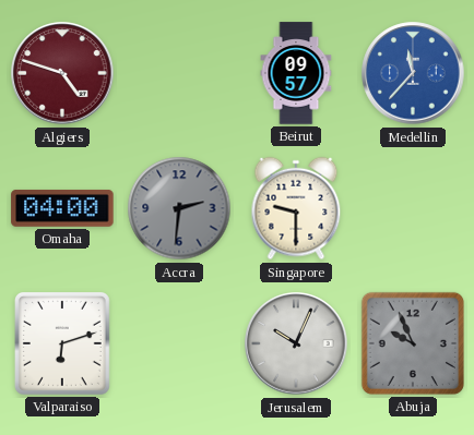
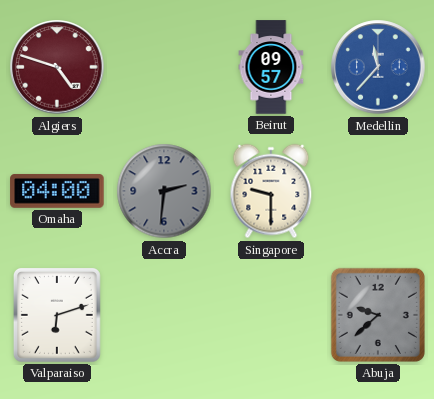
Jerusalem: 10:04 -> none (296, 343)
Abuja: 9:56 -> 9:38 (378, 315)
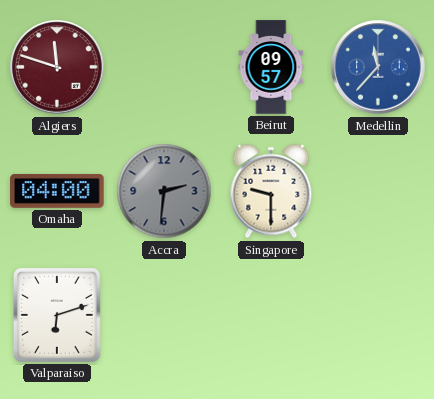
Algiers: 4:48 -> 11:48 (57, 67)
Abuja: 9:38 -> none (378, 315)
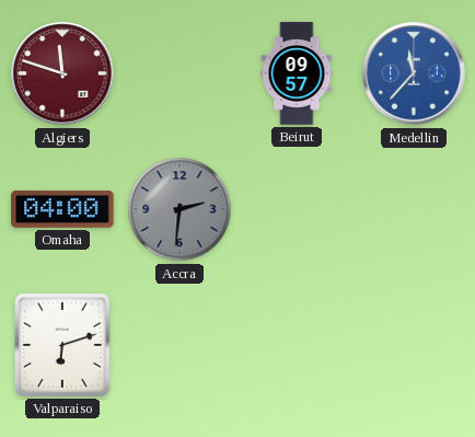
Singapore: 9:30 -> none (271, 191)
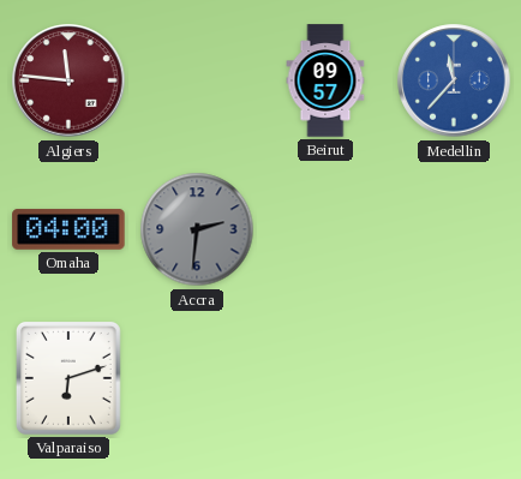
Algiers: 11:48 -> 11:46 (68, 80)
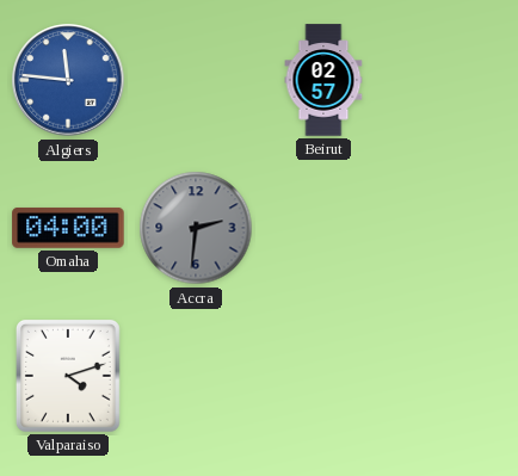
Algiers dial: burgundy -> blue (68, 80)
Beirut: 09:57 -> 02:57 (323, 80)
Medellin: 11:37 -> none (454, 80)
Valparaiso: 6:12 -> 4:12 (68, 376)
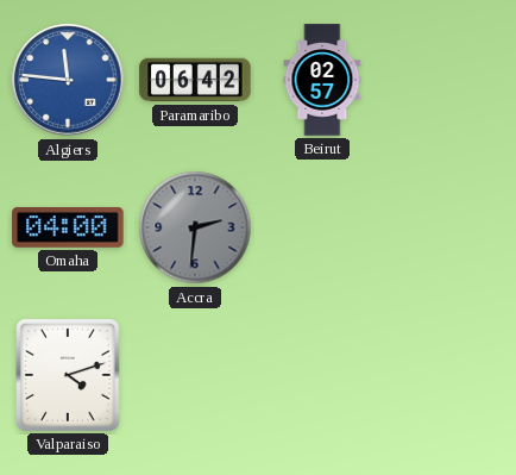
Paramaribo: none -> 06:42 (195, 80)
